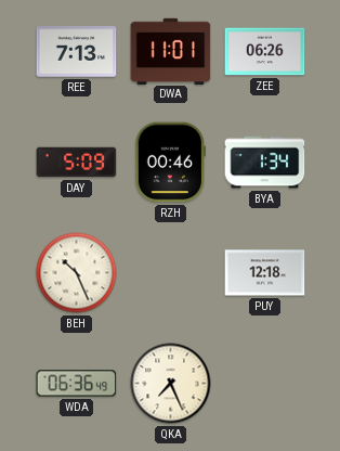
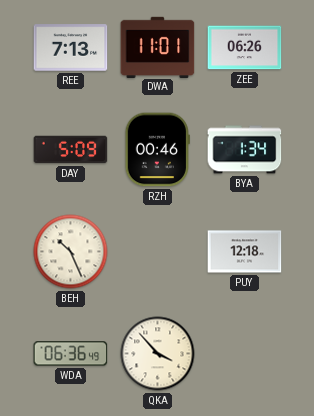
QKA: 7:26 -> 3:53 (158, 354)
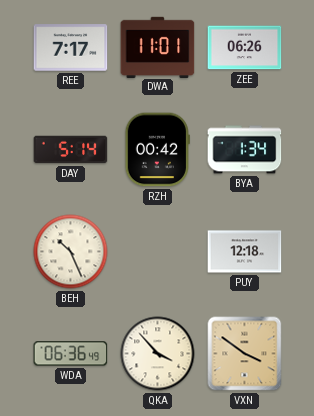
REE: 7:13 -> 7:17 (71, 48)
DAY: 5:09 -> 5:14 (71, 150)
RZH: 00:46 -> 00:42 (157, 150)
VXN: none -> 3:51 (245, 354)
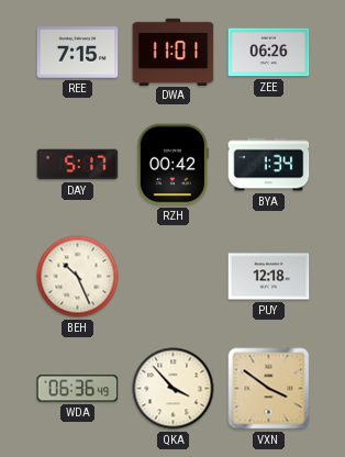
REE: 7:17 -> 7:15 (78, 53)
DAY: 5:14 -> 5:17 (78, 165)
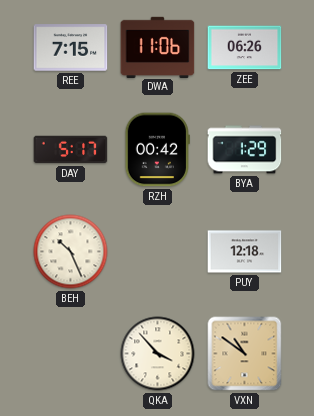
DWA: 11:01 -> 11:06 (158, 47)
BYA: 1:34 -> 1:29 (245, 150)
WDA: 06:36 -> none (78, 389)
VXN: 3:51 -> 10:51 (245, 354)
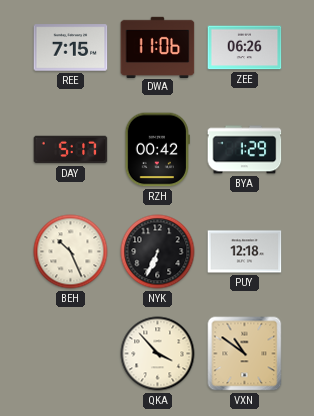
NYK: none -> 6:34 (158, 252)
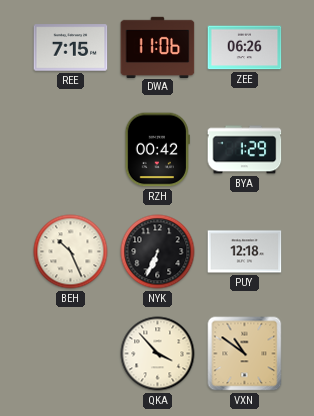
DAY: 5:17 -> none (71, 150)
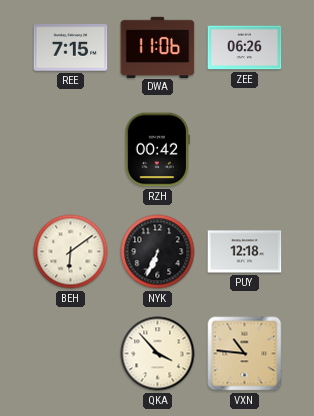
BYA: 1:29 -> none (245, 150)
BEH: 10:26 -> 6:09 (71, 252)
VXN: 10:51 -> 10:46 (245, 354)
